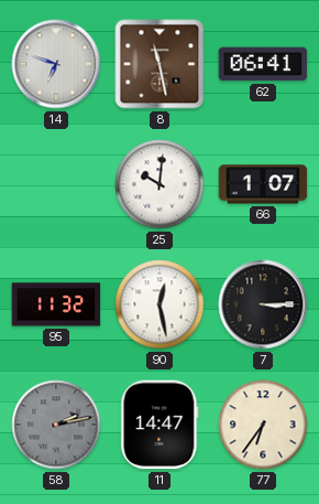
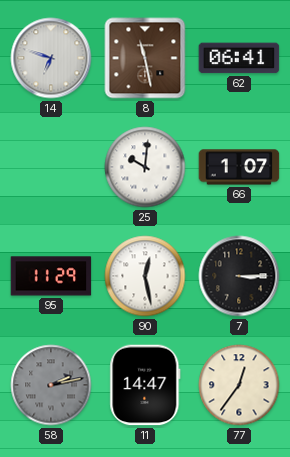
95: 11:32 -> 11:29 (51, 276)
77: 6:36 -> 12:36 (239, 385)
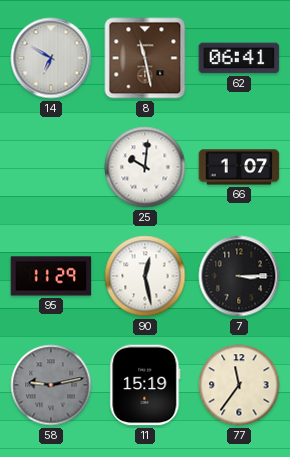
14: 6:48 -> 6:50 (51, 58)
58: 2:13 -> 9:13 (51, 385)
11: 14:47 -> 15:19 (145, 385)
77: 12:36 -> 11:36 (239, 385)
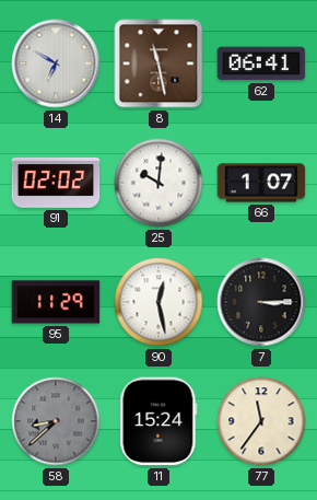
91: none -> 02:02 (56, 183)
58: 9:13 -> 8:38 (56, 421)
11: 15:19 -> 15:24 (158, 421)
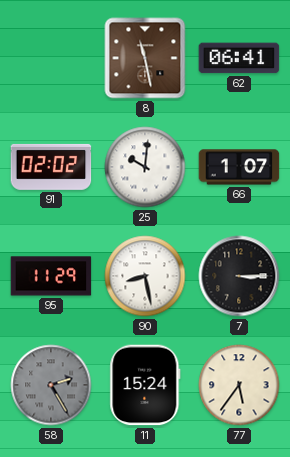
14: 6:50 -> none (56, 63)
90: 12:28 -> 8:28 (145, 276)
58: 8:38 -> 2:25 (51, 385)
77: 11:36 -> 5:36 (239, 385)
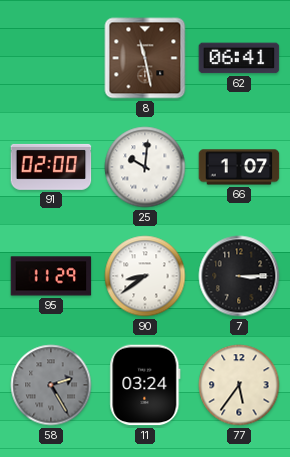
91: 02:02 -> 02:00 (51, 167)
90: 8:28 -> 8:39 (145, 276)
11: 15:24 -> 03:24 (145, 385)
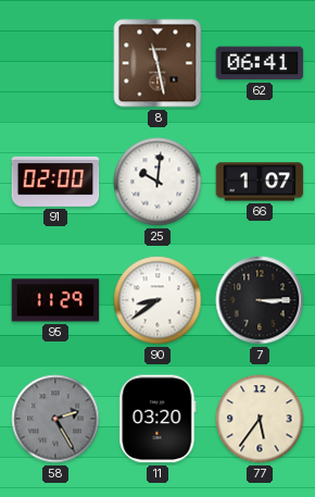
11: 03:24 -> 03:20 (157, 419)
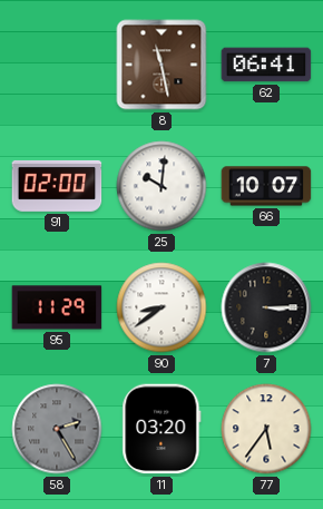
66: 1:07 -> 10:07 (266, 186)
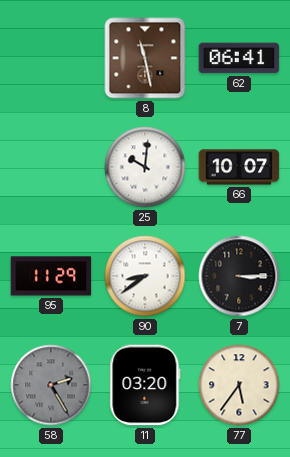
91: 02:00 -> none (57, 186)
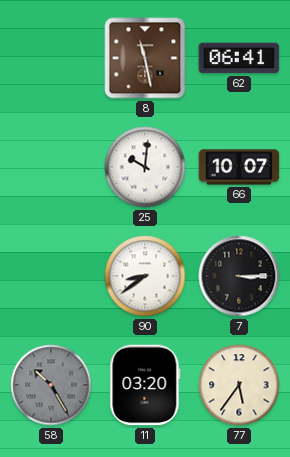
95: 11:29 -> none (51, 276)
58: 2:25 -> 10:25 (51, 385)
